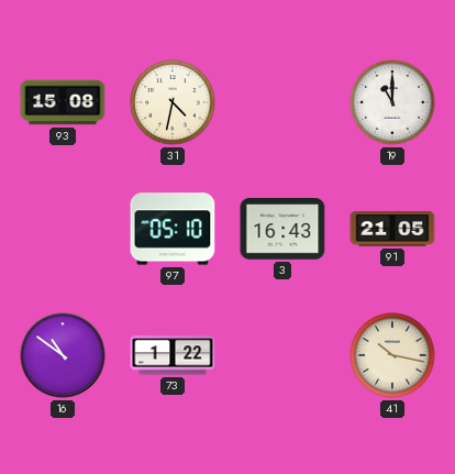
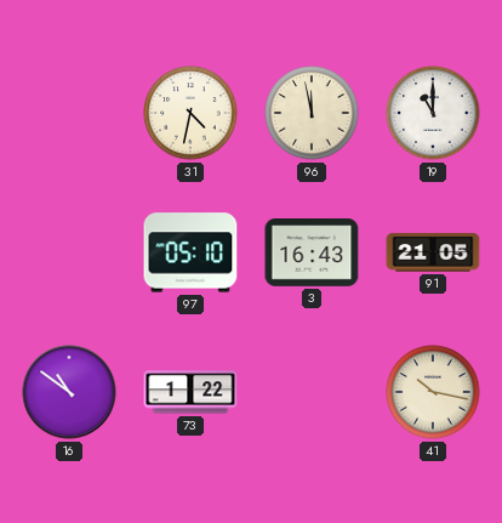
93: 15:08 -> none (63, 102)
96: none -> 11:58 (312, 113)
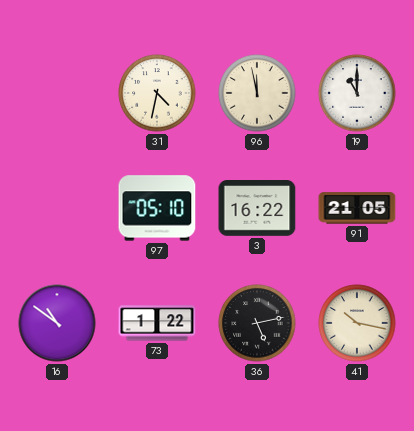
3: 16:43 -> 16:22 (257, 209)
36: none -> 5:13 (257, 323)
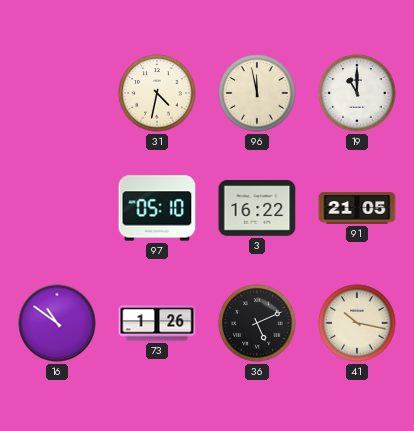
73: 1:22 -> 1:26 (157, 323)
36: 5:13 -> 5:11 (257, 323)
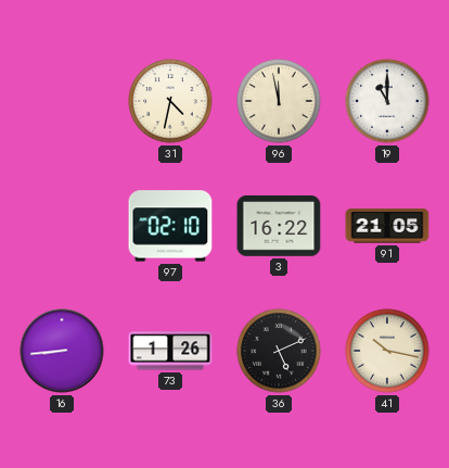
97: 05:10 -> 02:10 (170, 226)
16: 10:51 -> 8:44 (62, 351)
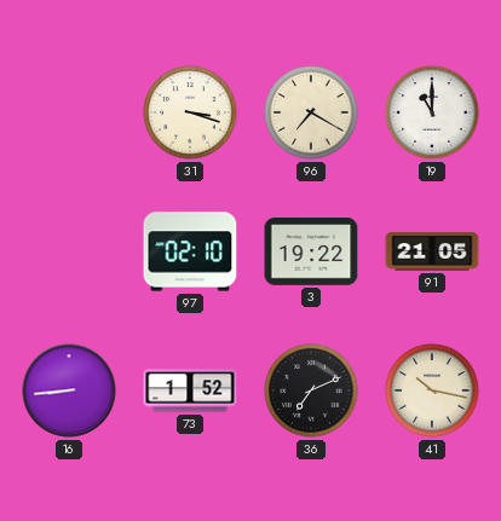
31: 4:32 -> 3:18 (190, 112)
96: 11:58 -> 7:20 (311, 112)
3: 16:22 -> 19:22 (311, 253)
73: 1:26 -> 1:52 (190, 390)
36: 5:11 -> 7:11 (311, 390)
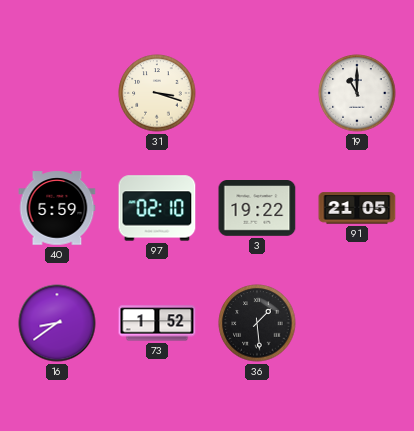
96: 7:20 -> none (311, 112)
40: none -> 5:59 (57, 208)
16: 8:44 -> 8:39 (57, 323)
36: 7:11 -> 1:29 (257, 323)
41: 10:17 -> none (432, 390)
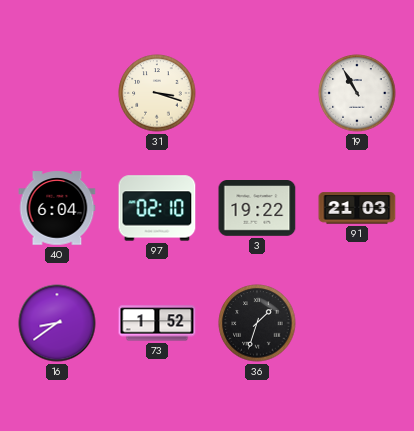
19: 11:00 -> 10:55 (357, 93)
40: 5:59 -> 6:04 (57, 208)
91: 21:05 -> 21:03 (357, 208)
36: 1:29 -> 1:33 (257, 323)
